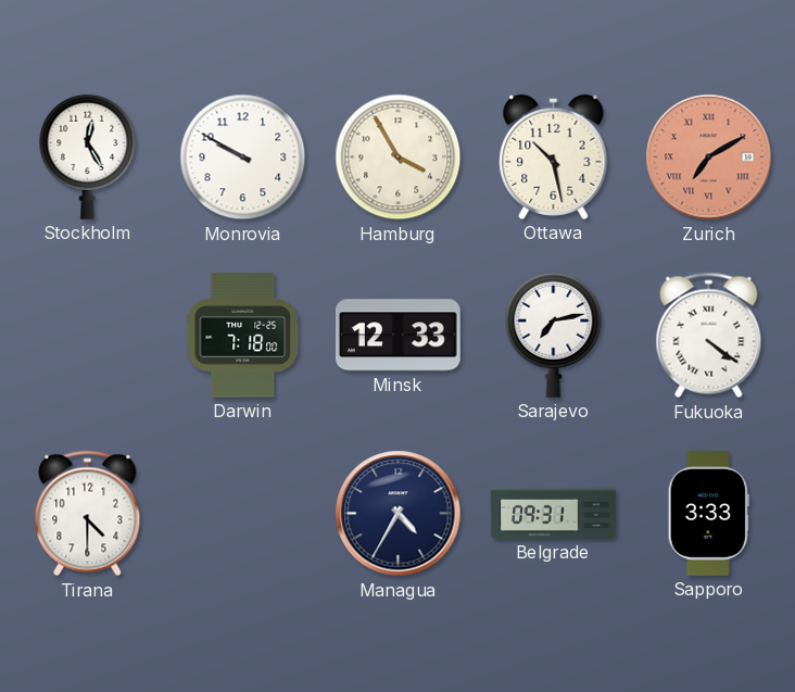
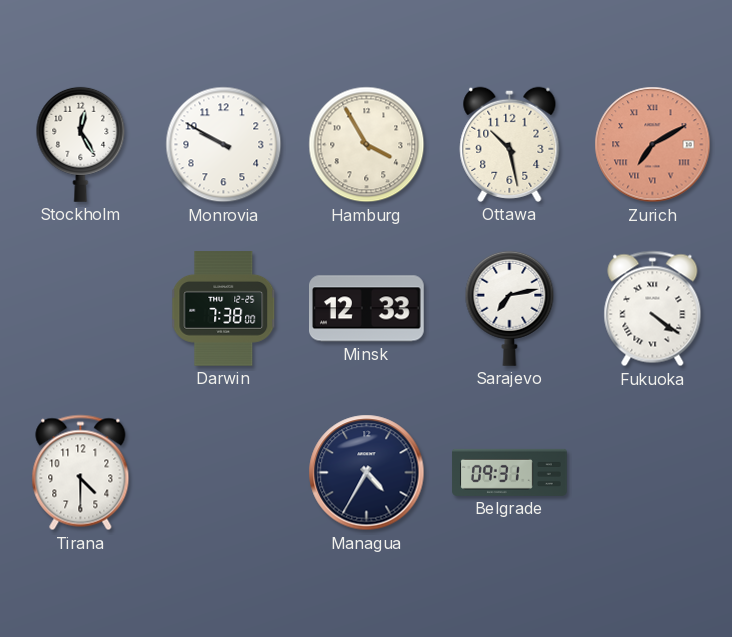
Darwin: 7:18 -> 7:38 (224, 309)
Sapporo: 3:33 -> none (708, 514)
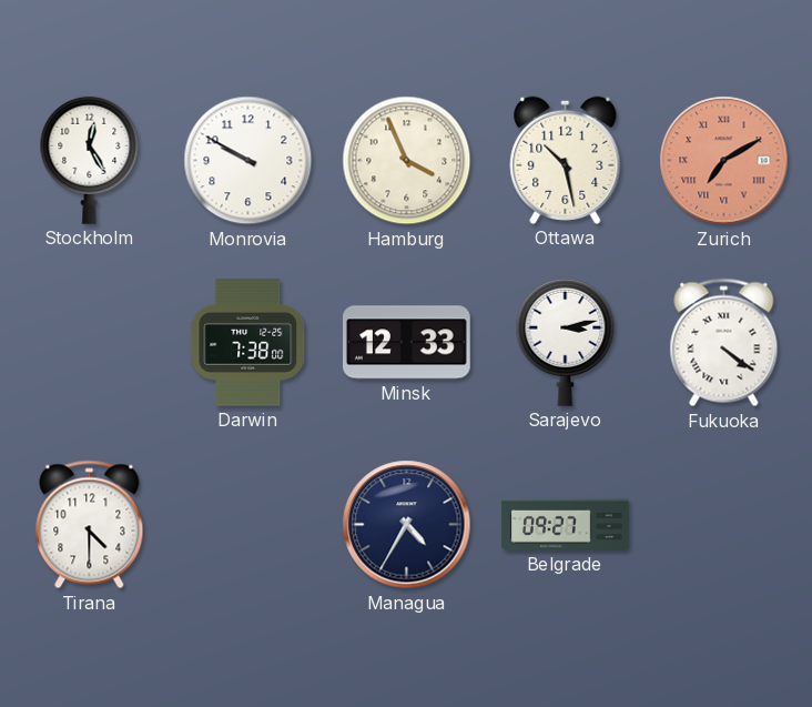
Hamburg: 3:55 -> 3:56 (407, 161)
Sarajevo: 7:13 -> 3:13 (566, 342)
Belgrade: 09:31 -> 09:27 (566, 524)
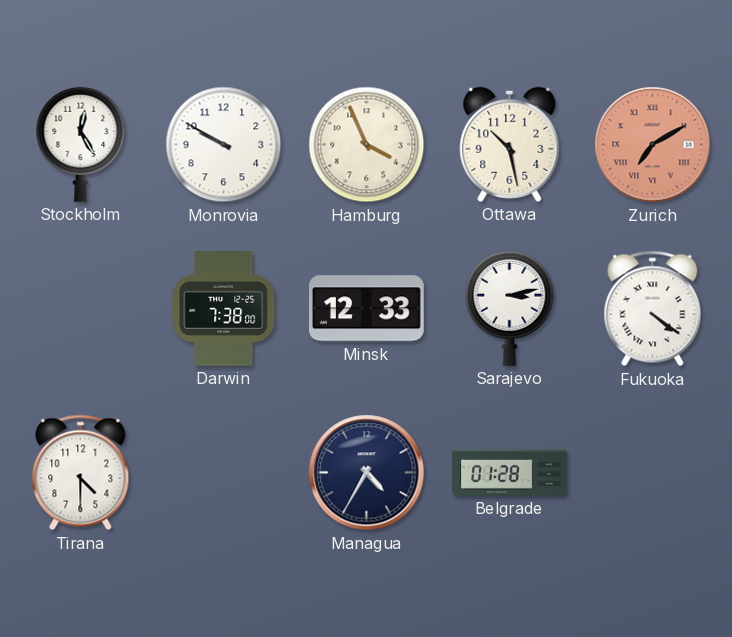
Belgrade: 09:27 -> 01:28 (510, 472)
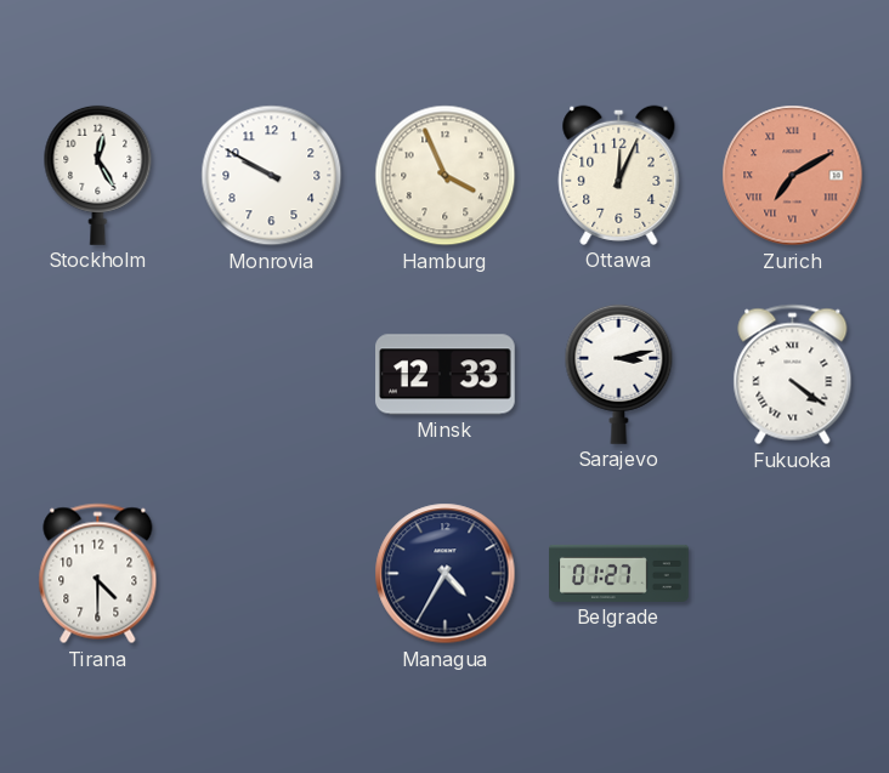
Ottawa: 10:28 -> 12:04 (619, 175)
Darwin: 7:38 -> none (224, 309)
Belgrade: 01:28 -> 01:27 (619, 573)
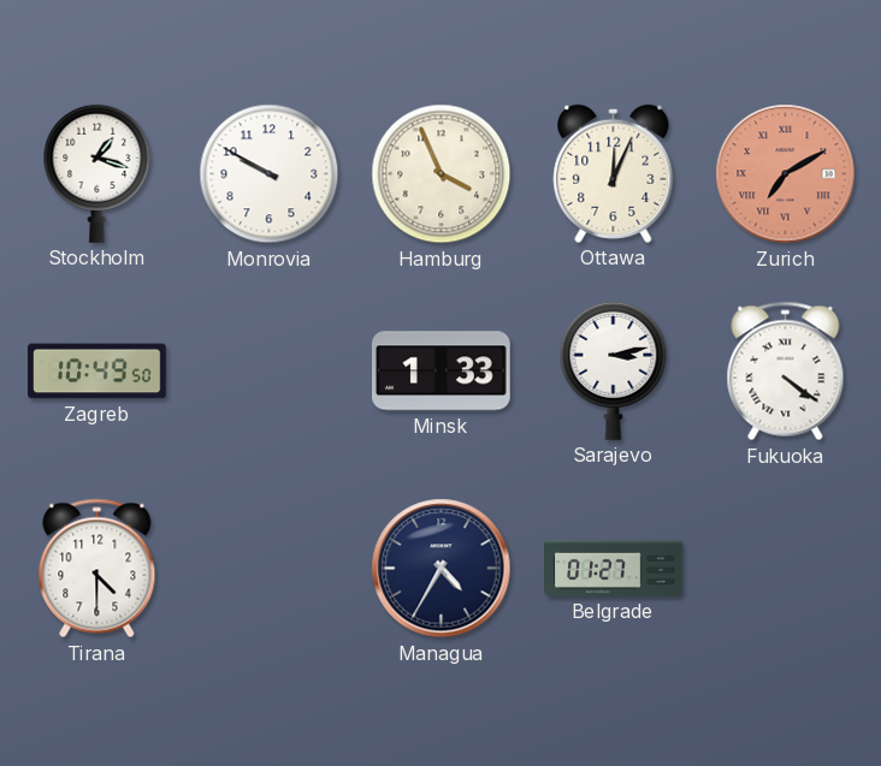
Stockholm: 12:25 -> 1:18 (97, 173)
Zagreb: none -> 10:49 (97, 372)
Minsk: 12:33 -> 1:33 (442, 372)
